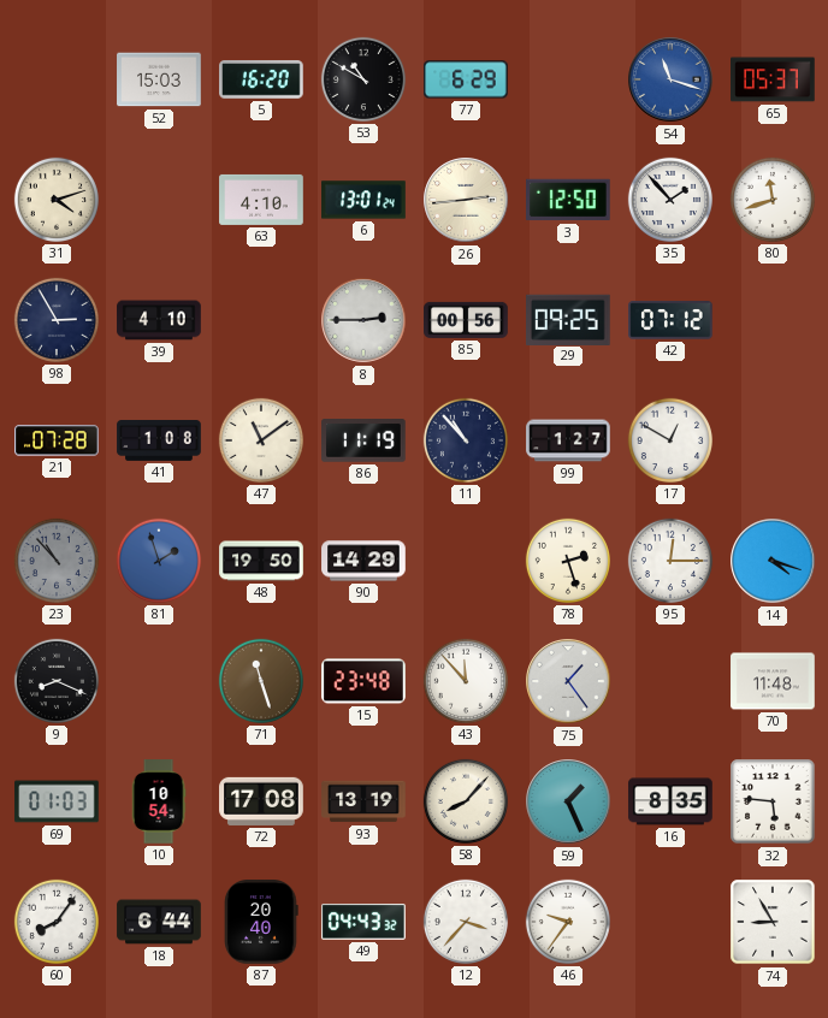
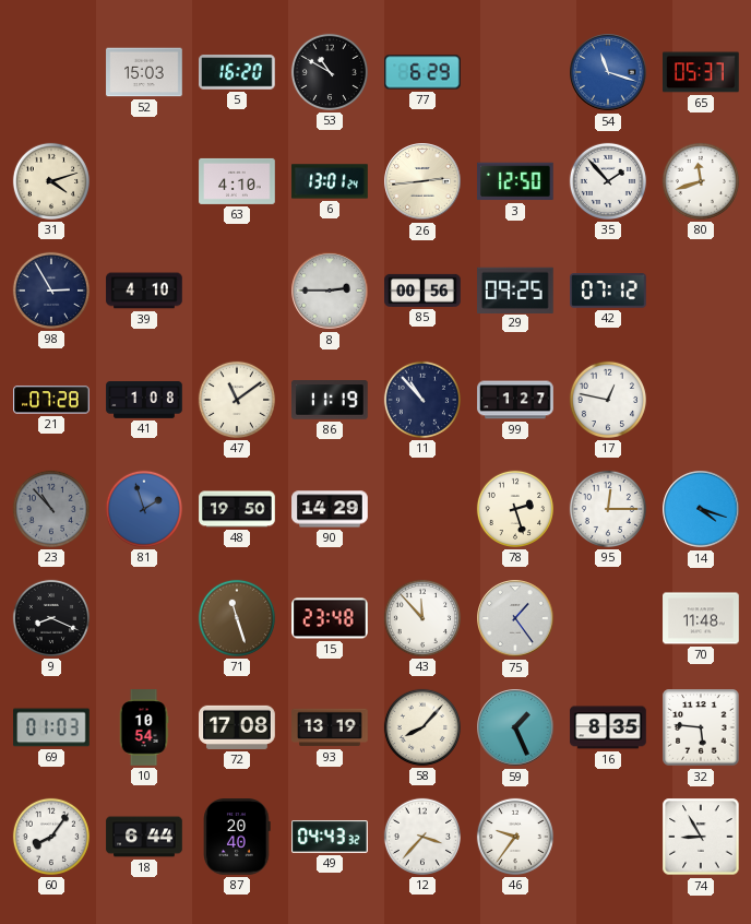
17: 12:50 -> 12:47 (608, 400)
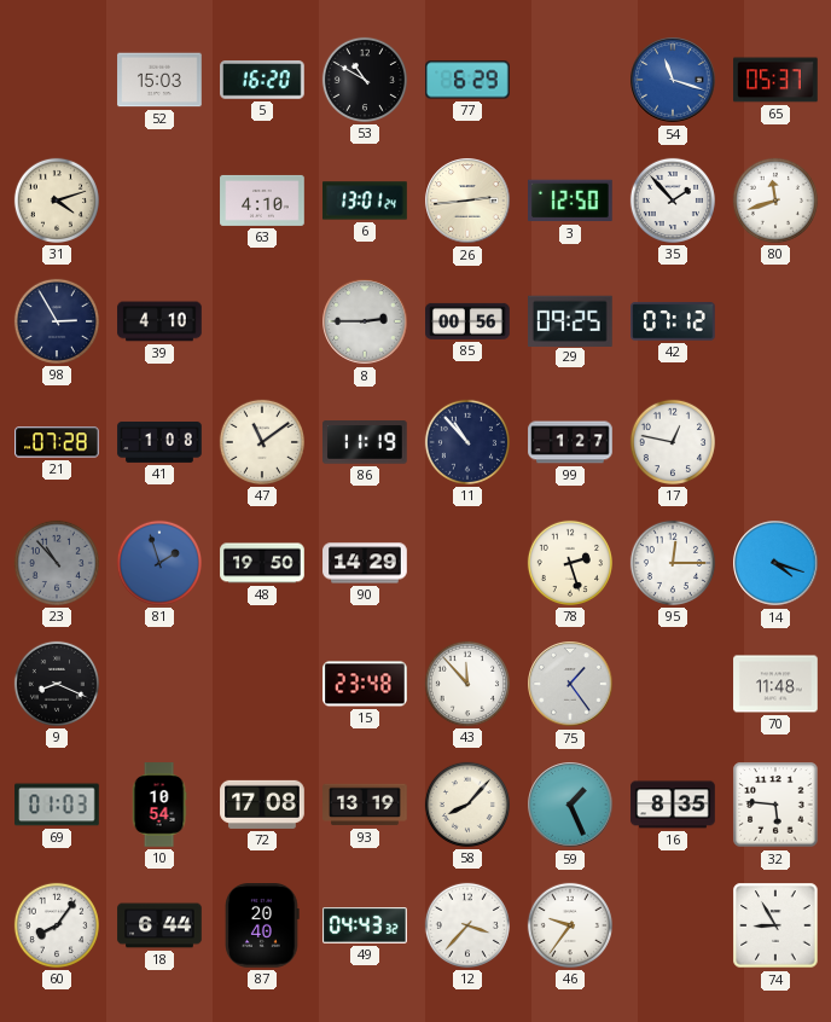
71: 11:27 -> none (237, 618)
